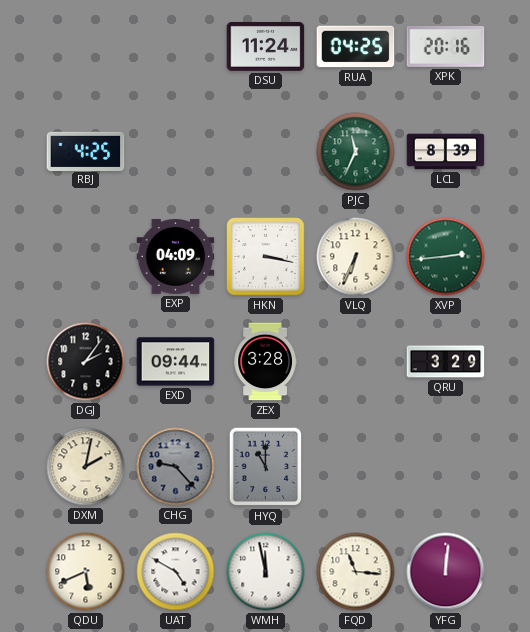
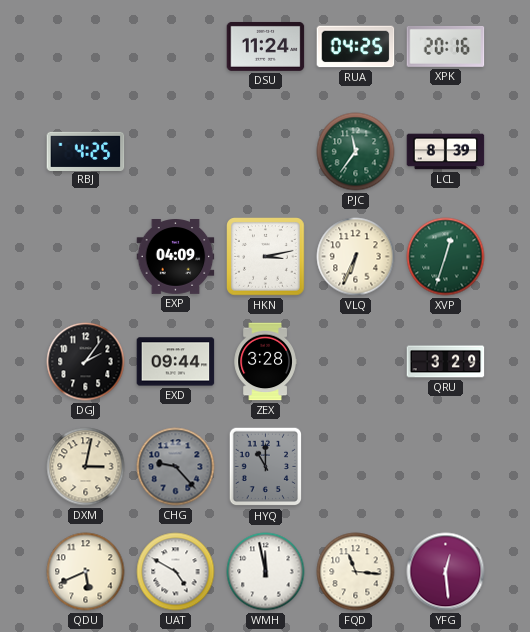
PJC: 11:34 -> 11:36 (356, 152)
HKN: 3:17 -> 3:13 (266, 257)
XVP: 2:44 -> 12:33 (446, 257)
DXM: 2:02 -> 3:02 (86, 467)
YFG: 12:01 -> 12:29 (446, 572)
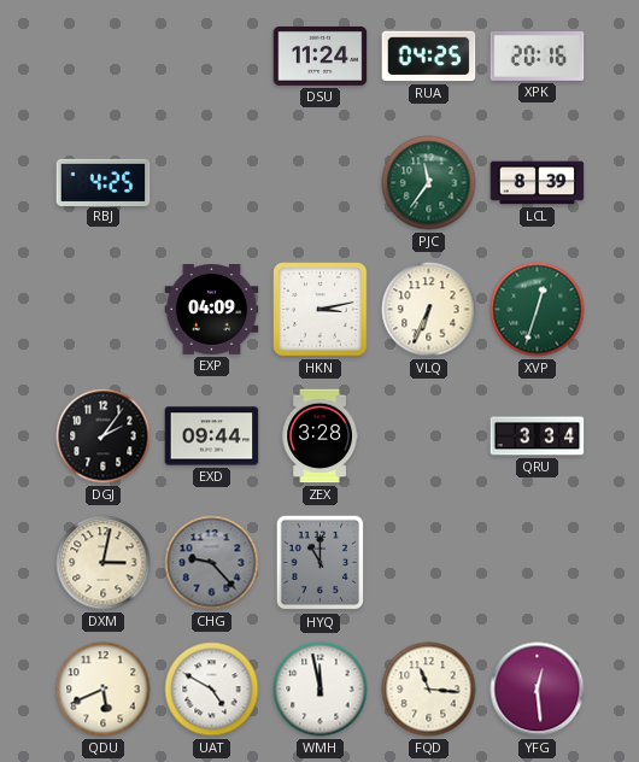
QRU: 3:29 -> 3:34 (538, 436)
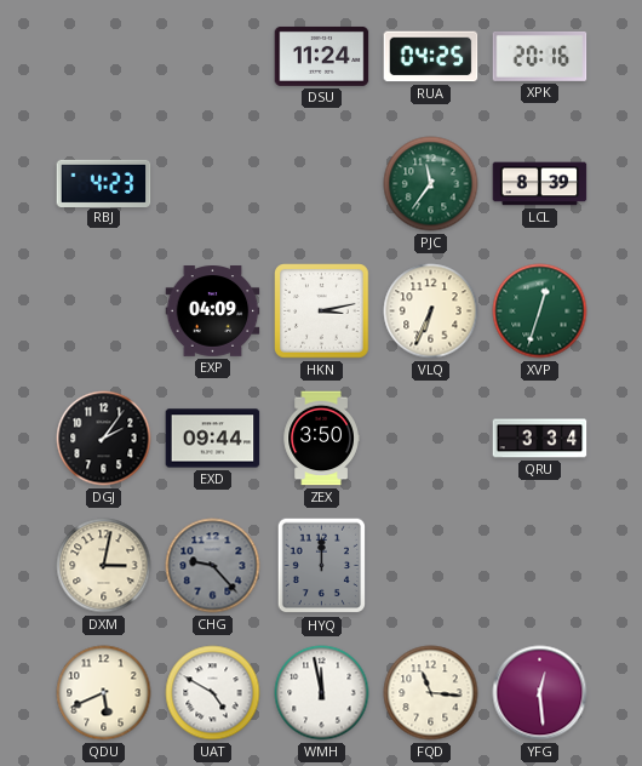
RBJ: 4:25 -> 4:23 (104, 183)
ZEX: 3:28 -> 3:50 (321, 439)
HYQ: 11:00 -> 12:00 (322, 566)
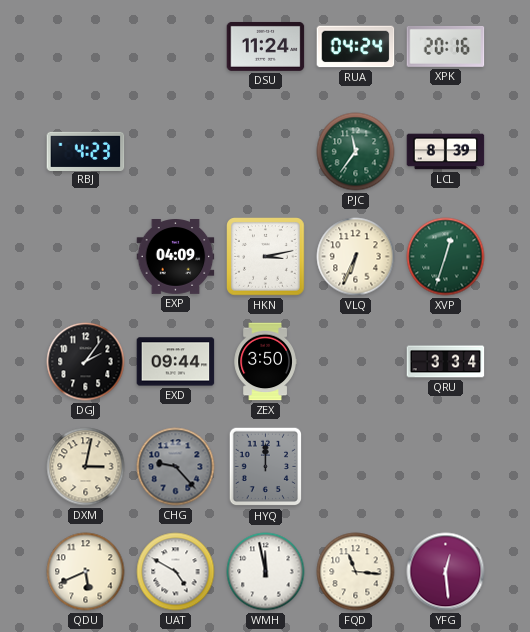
RUA: 04:25 -> 04:24 (356, 47)
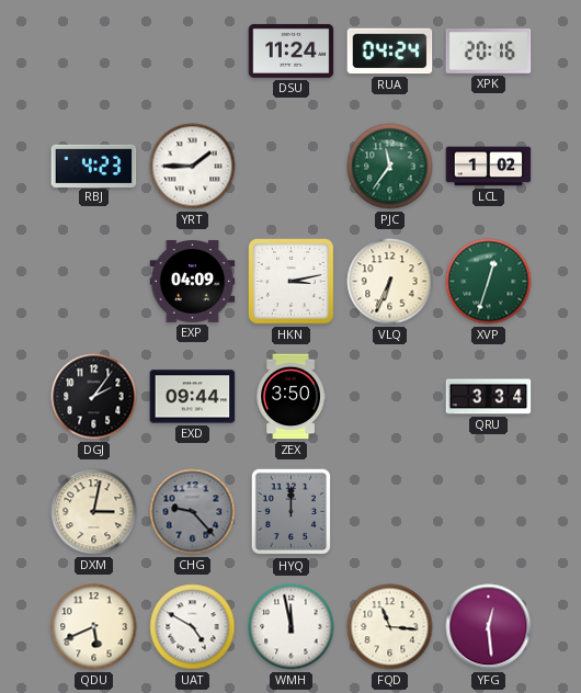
YRT: none -> 1:45 (193, 167)
LCL: 8:39 -> 1:02 (489, 167)
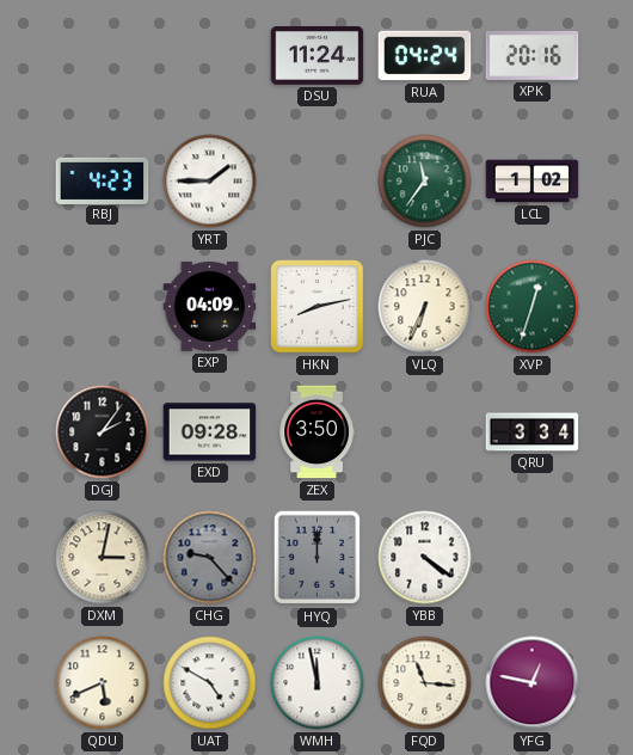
HKN: 3:13 -> 8:13 (318, 307)
EXD: 09:44 -> 09:28 (210, 432)
YBB: none -> 4:21 (425, 558)
YFG: 12:29 -> 12:47 (533, 683)
